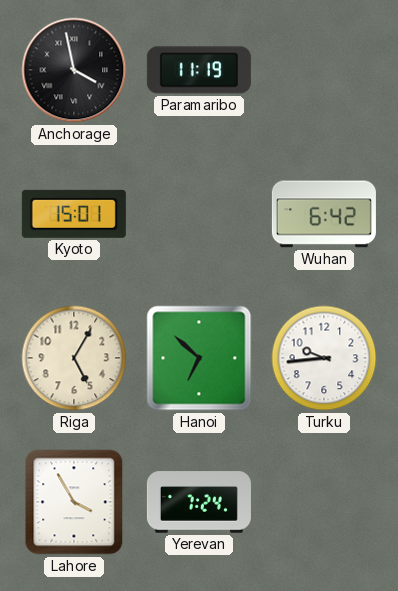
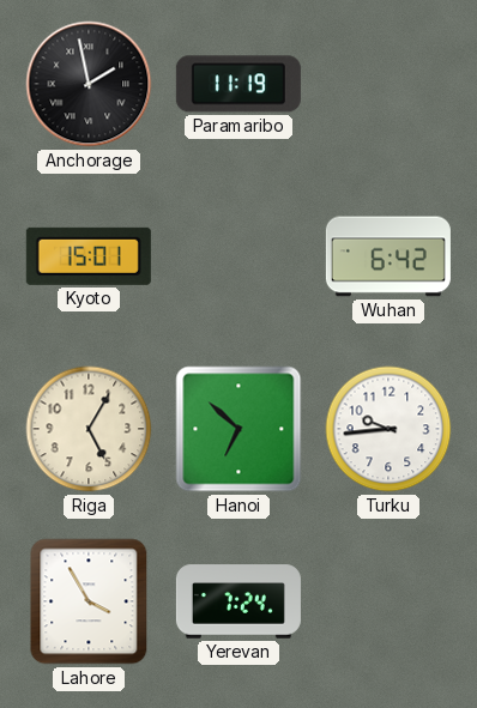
Anchorage: 3:58 -> 1:58 (89, 84)
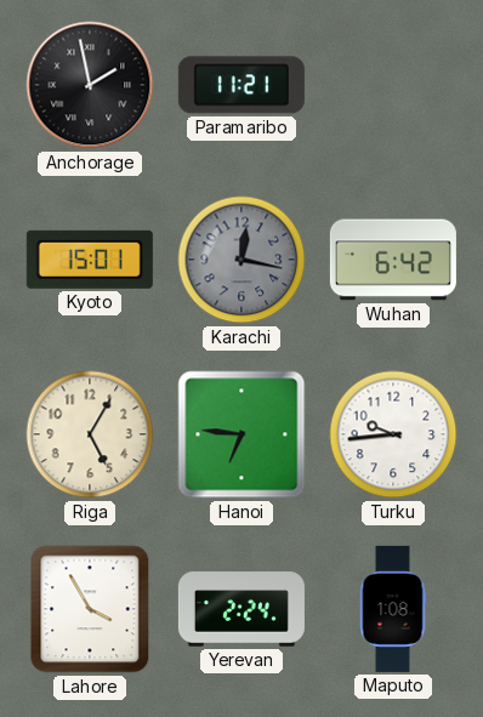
Paramaribo: 11:19 -> 11:21 (241, 85)
Karachi: none -> 12:17 (241, 260)
Hanoi: 6:52 -> 6:46 (241, 434)
Yerevan: 7:24 -> 2:24 (241, 609)
Maputo: none -> 1:08 (393, 609)
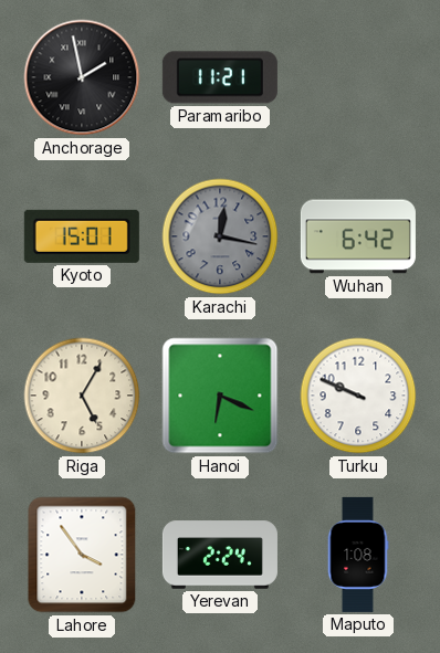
Hanoi: 6:46 -> 6:19 (220, 396)
Turku: 9:44 -> 9:49 (358, 396)
Lahore: 3:55 -> 3:54 (82, 555)
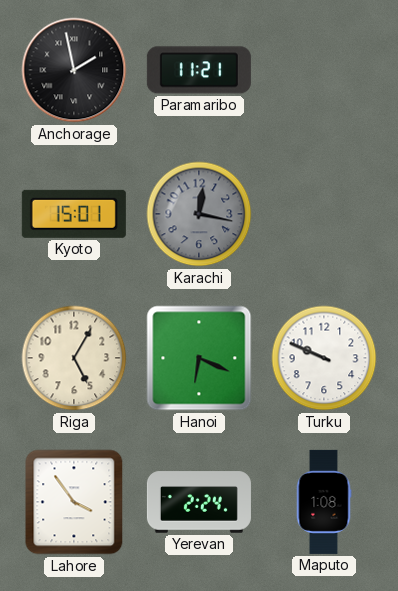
Wuhan: 6:42 -> none (358, 236)
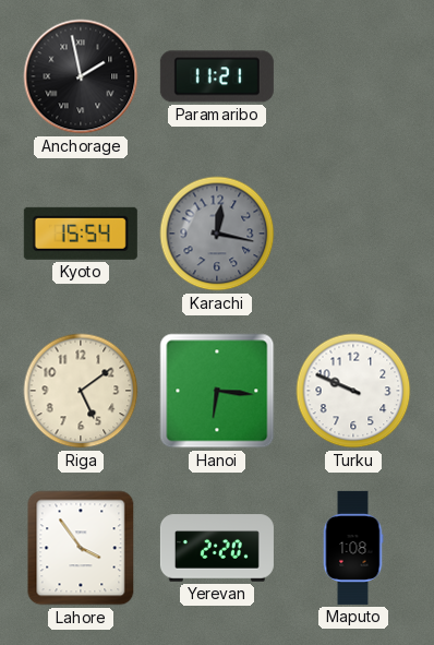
Kyoto: 15:01 -> 15:54 (81, 234)
Riga: 5:05 -> 5:09 (81, 391)
Hanoi: 6:19 -> 6:16 (217, 391)
Yerevan: 2:24 -> 2:20 (217, 548)
